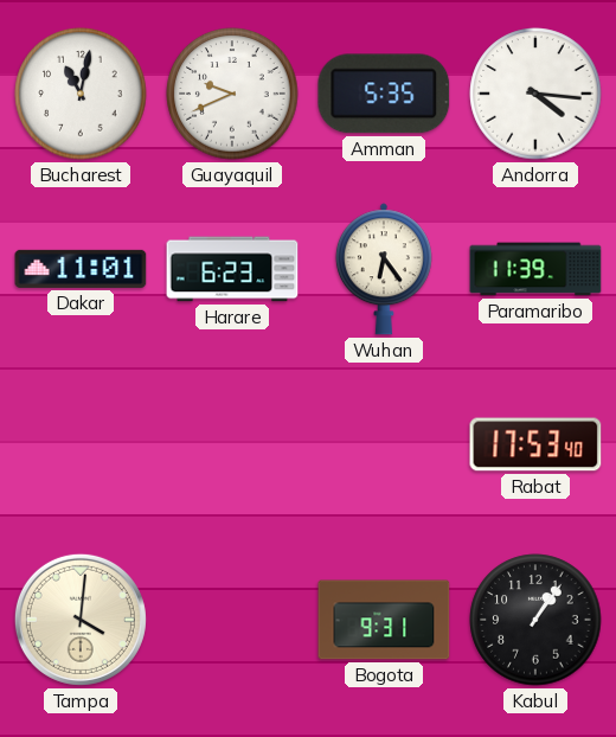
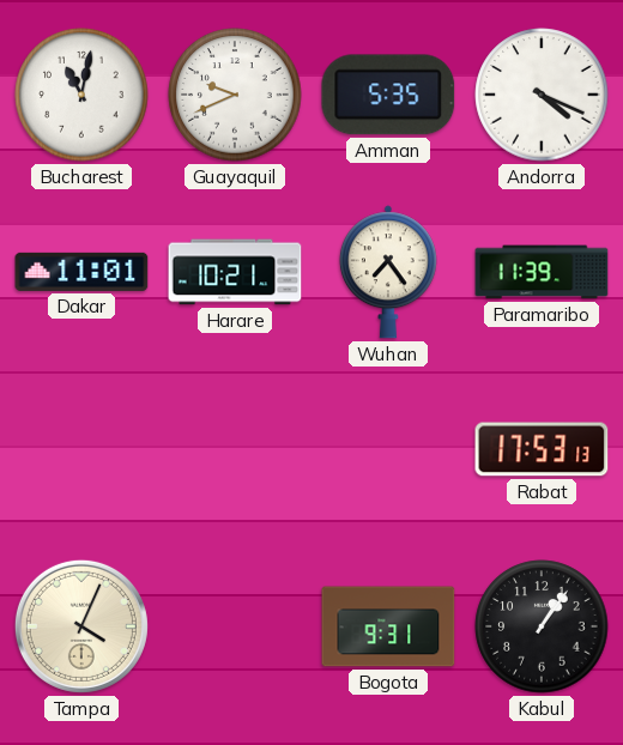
Andorra: 4:16 -> 4:19 (542, 95)
Harare: 6:23 -> 10:21 (235, 272)
Wuhan: 6:24 -> 7:24 (388, 272)
Rabat: 17:53:40 -> 17:53:13 (542, 449)
Tampa: 4:01 -> 4:04 (81, 626)
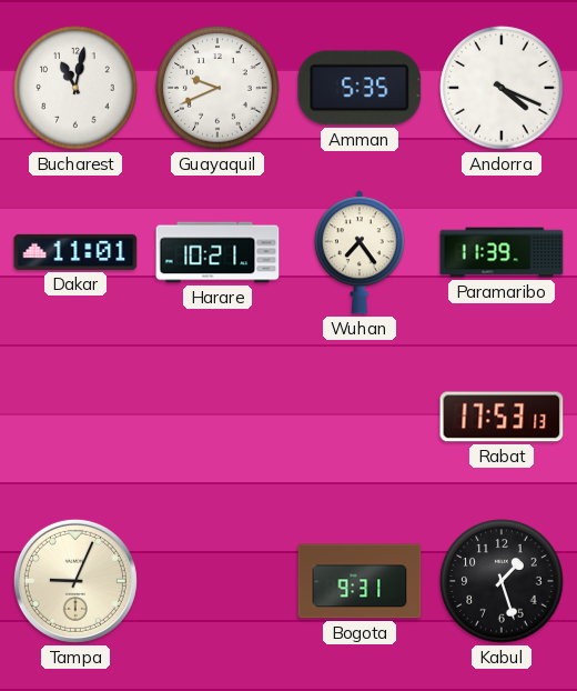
Tampa: 4:04 -> 9:04 (75, 581)
Kabul: 1:06 -> 1:27 (502, 581)
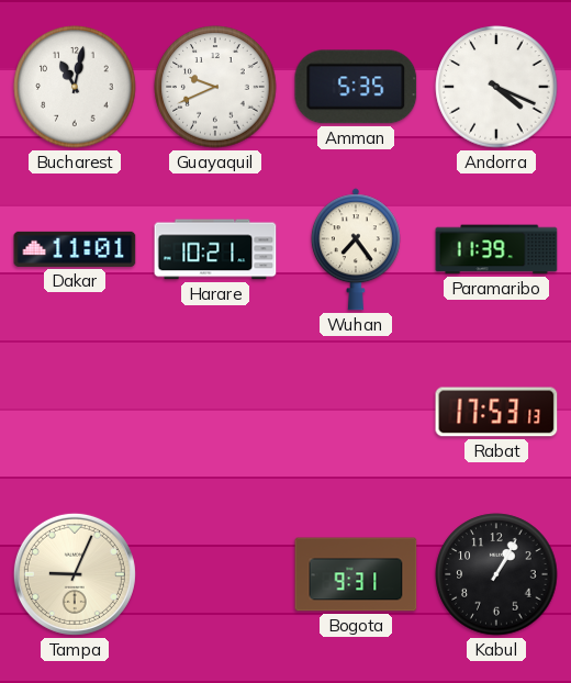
Kabul: 1:27 -> 1:05 (496, 574)
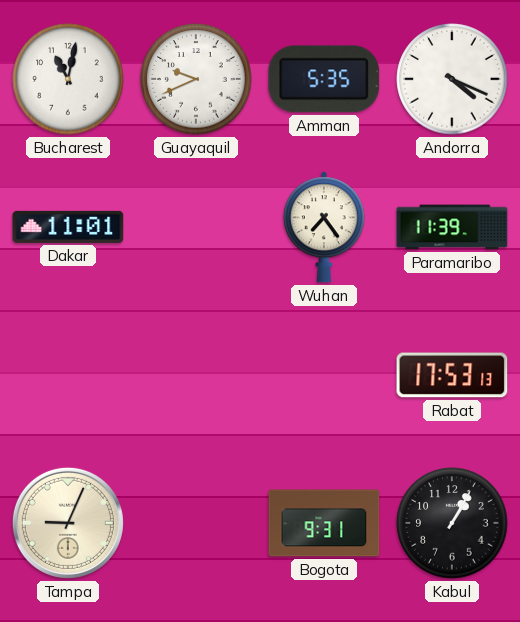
Harare: 10:21 -> none (215, 249)
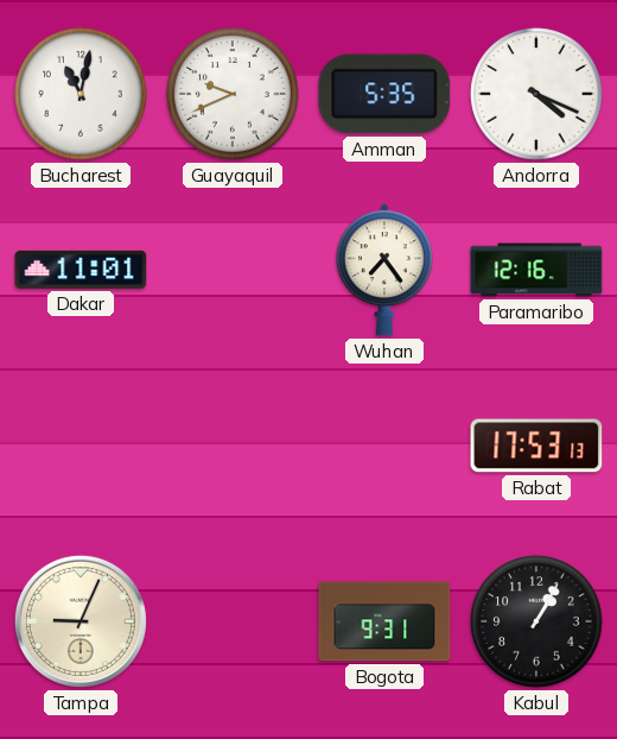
Paramaribo: 11:39 -> 12:16 (536, 270)
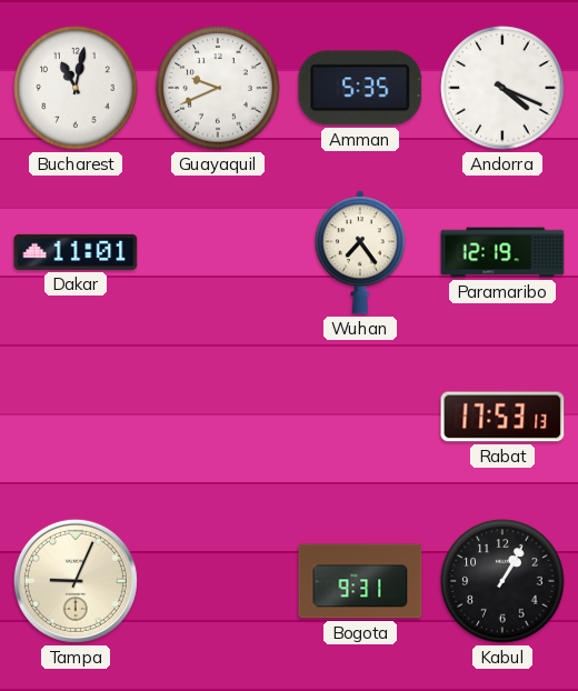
Paramaribo: 12:16 -> 12:19 (502, 252)
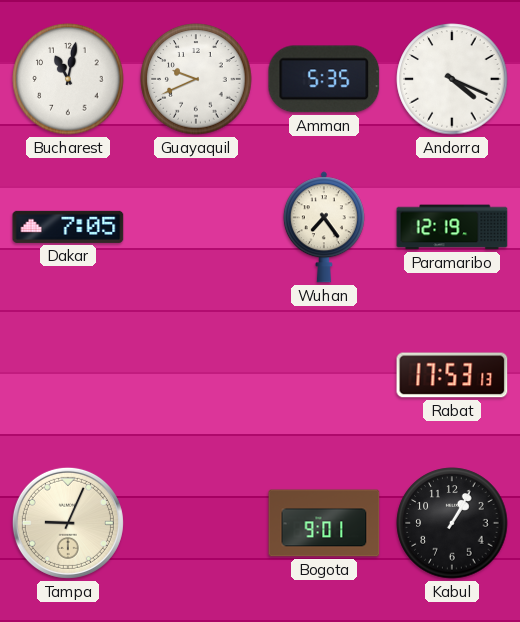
Dakar: 11:01 -> 7:05 (68, 227)
Bogota: 9:31 -> 9:01 (324, 523)
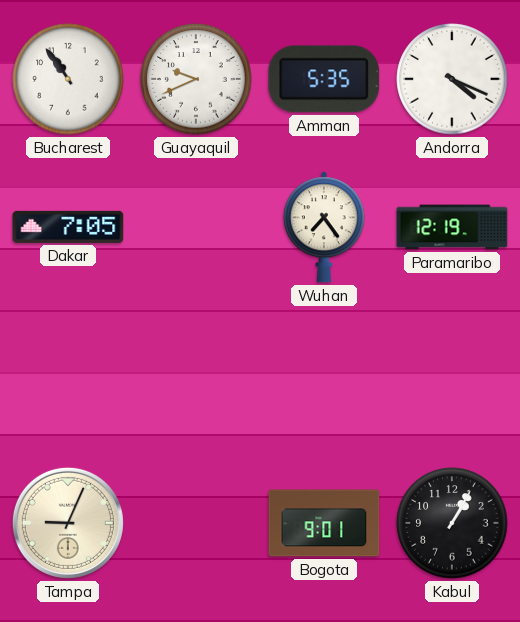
Bucharest: 11:02 -> 10:54 (68, 79)
Rabat: 17:53 -> none (452, 375)
